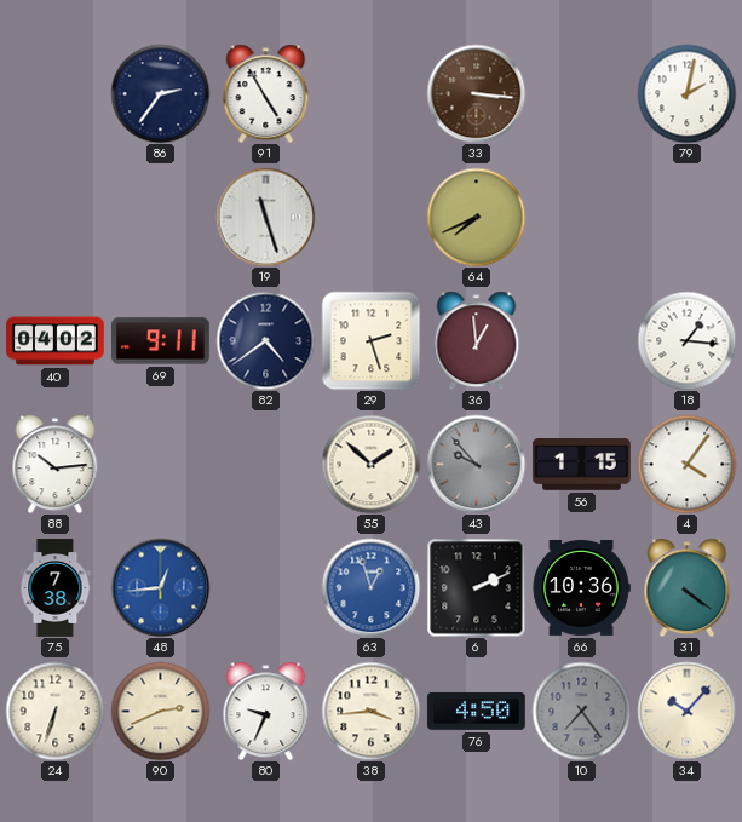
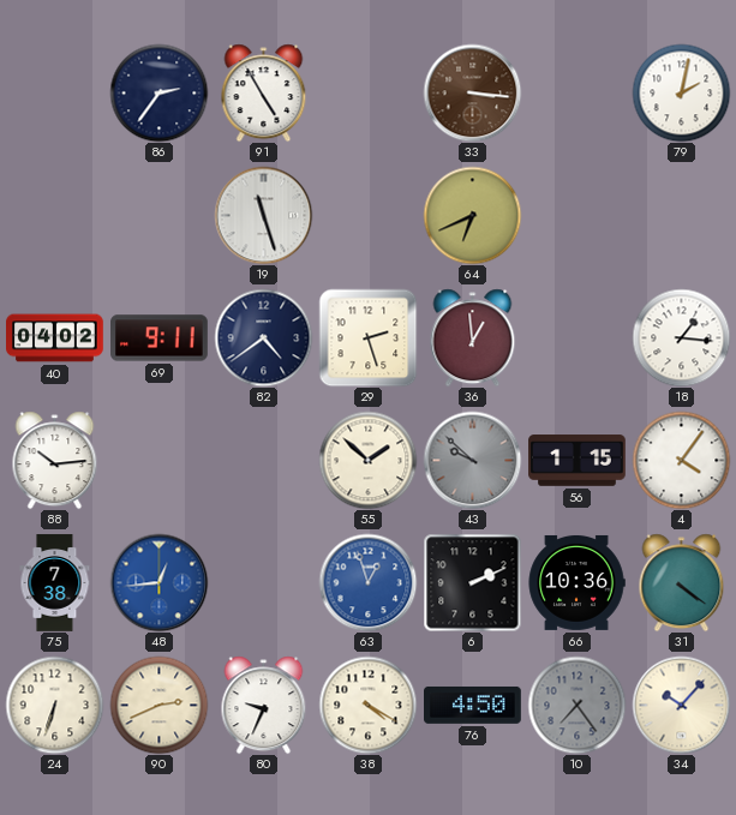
64: 7:41 -> 6:41 (472, 215)
43: 9:53 -> 9:52 (472, 460)
38: 3:44 -> 4:20 (367, 705)
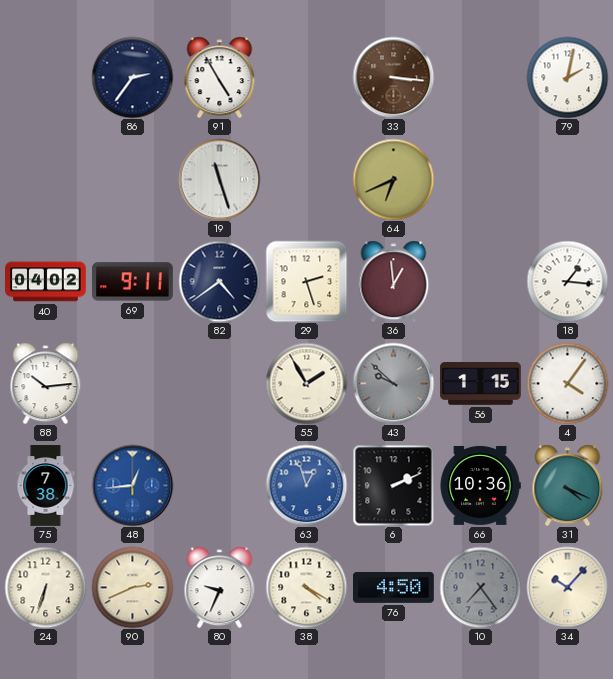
55: 1:52 -> 1:55 (306, 383)
31: 4:21 -> 4:19 (568, 485)
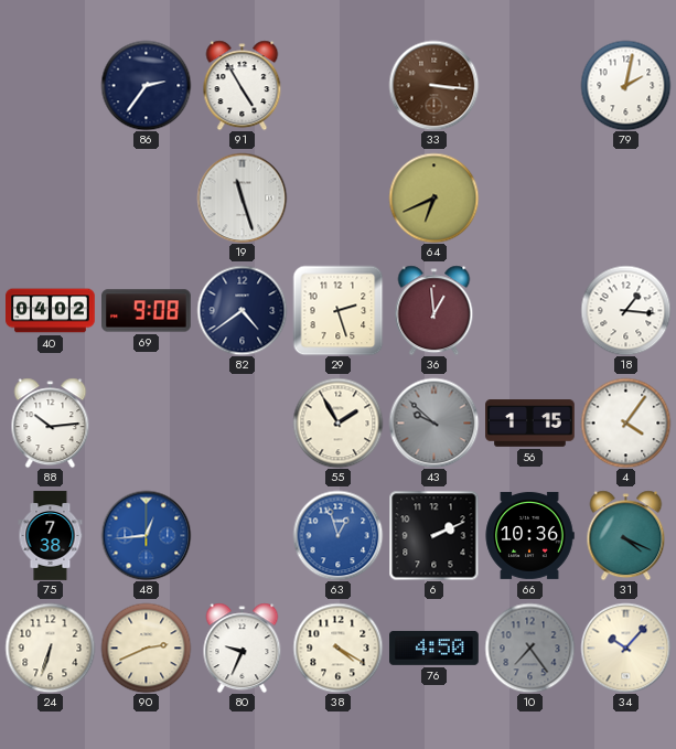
69: 9:11 -> 9:08 (147, 311)
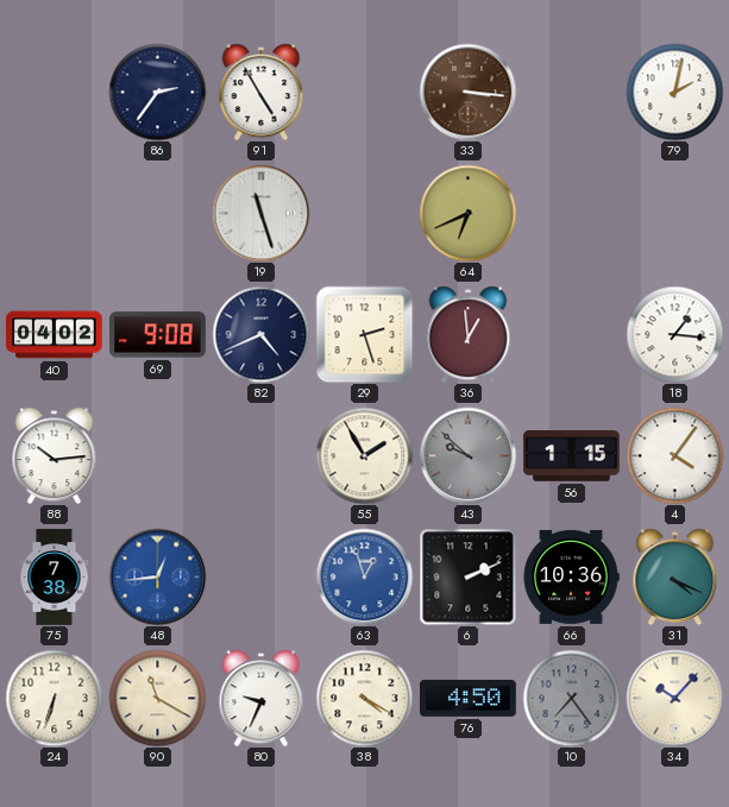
82: 4:39 -> 4:41 (260, 334)
90: 2:41 -> 11:20 (157, 698)
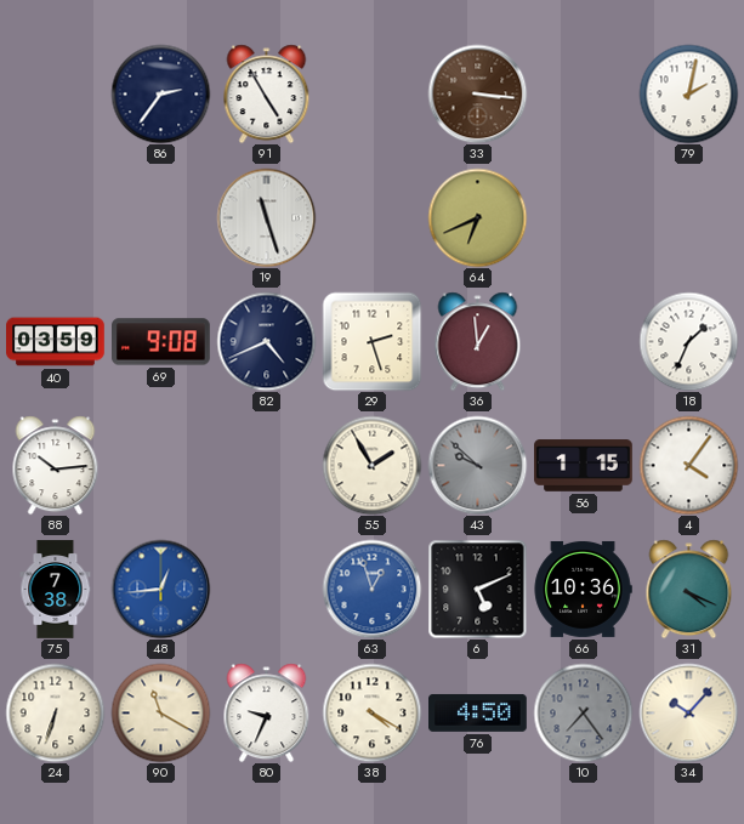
40: 04:02 -> 03:59 (56, 342)
18: 1:16 -> 1:34 (688, 341)
6: 2:11 -> 5:11 (477, 589)
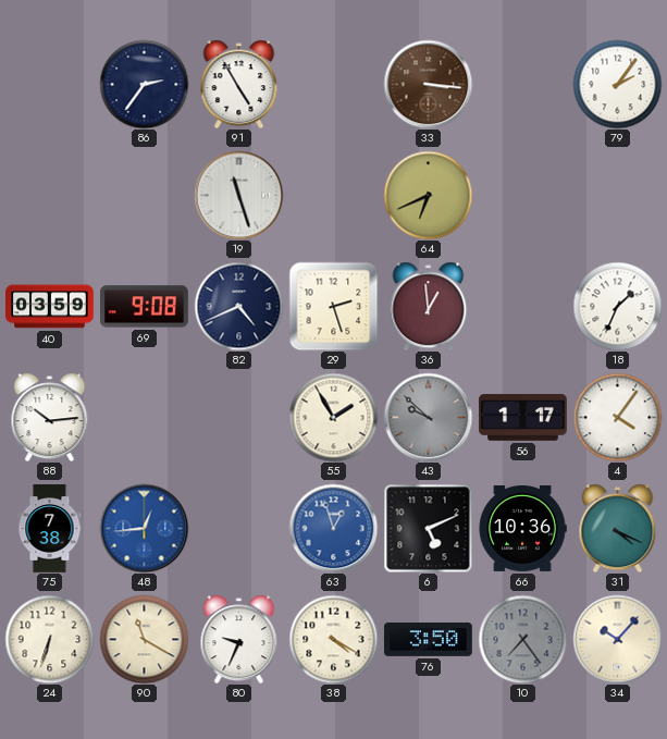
79: 2:02 -> 2:06 (617, 84)
56: 1:15 -> 1:17 (523, 418)
76: 4:50 -> 3:50 (429, 639)
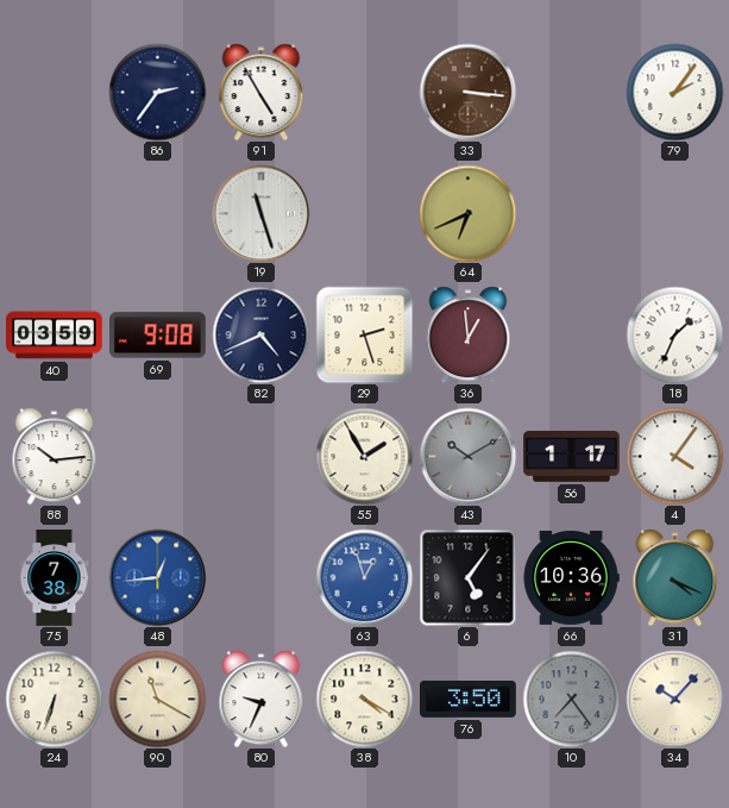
43: 9:52 -> 10:10 (467, 456)
6: 5:11 -> 5:06 (467, 577)
